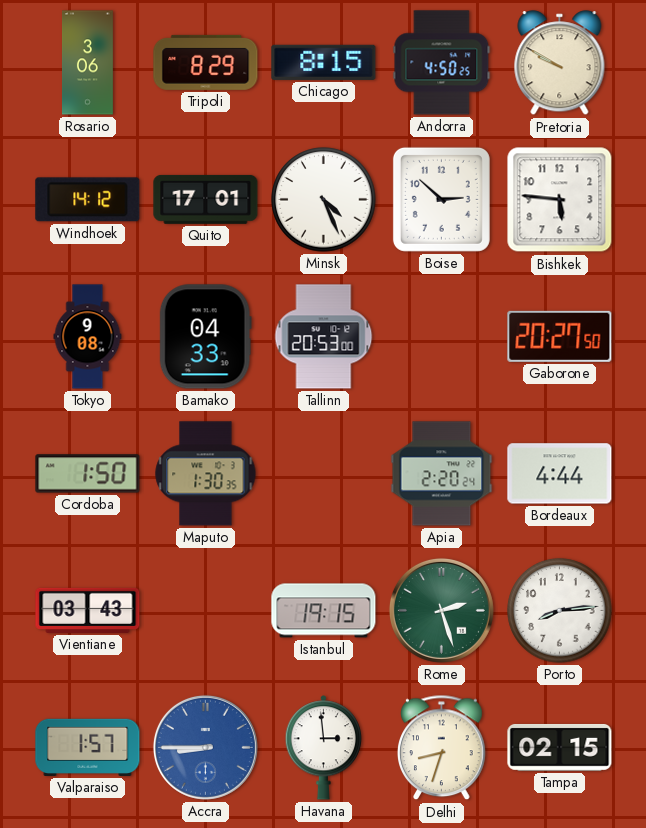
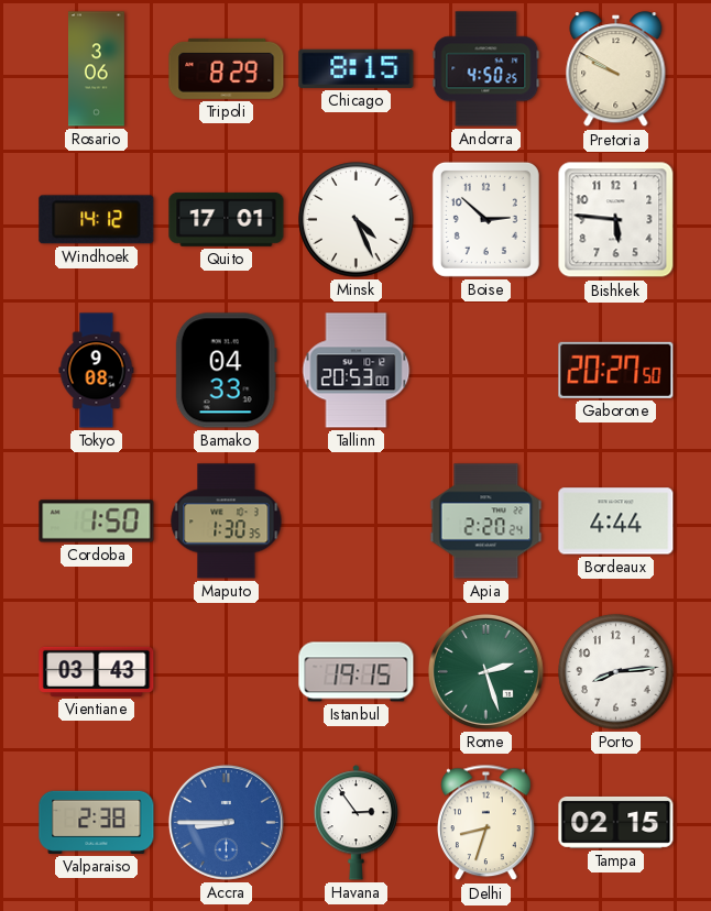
Valparaiso: 1:57 -> 2:38 (97, 822)
Havana: 2:59 -> 2:54 (357, 823)
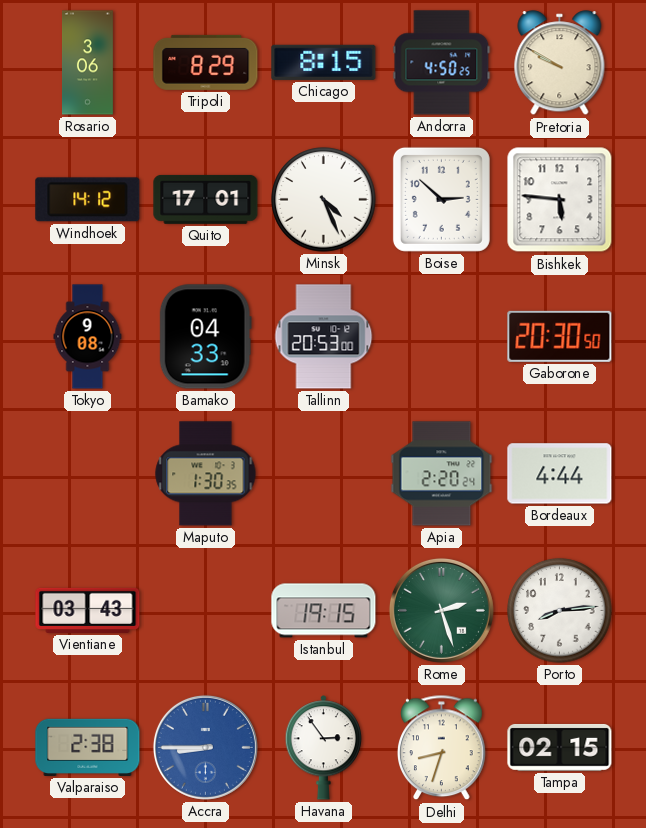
Gaborone: 20:27 -> 20:30 (560, 336)
Cordoba: 1:50 -> none (97, 522)
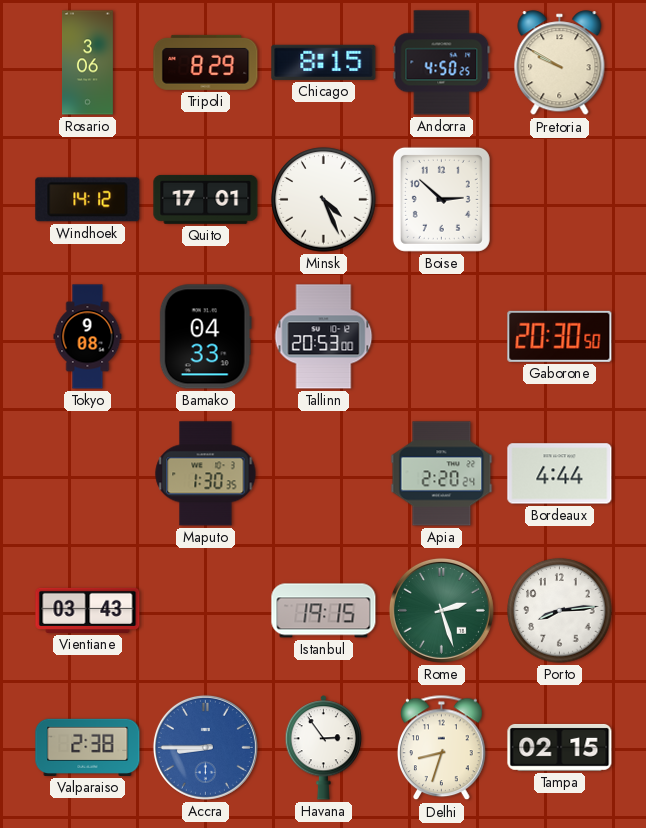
Bishkek: 5:46 -> none (560, 200)
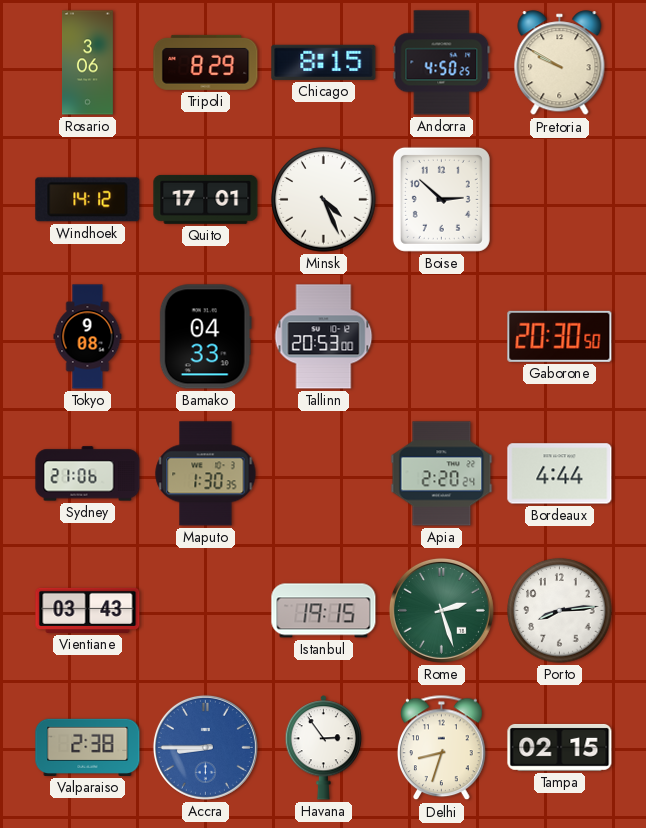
Sydney: none -> 21:06 (88, 474)
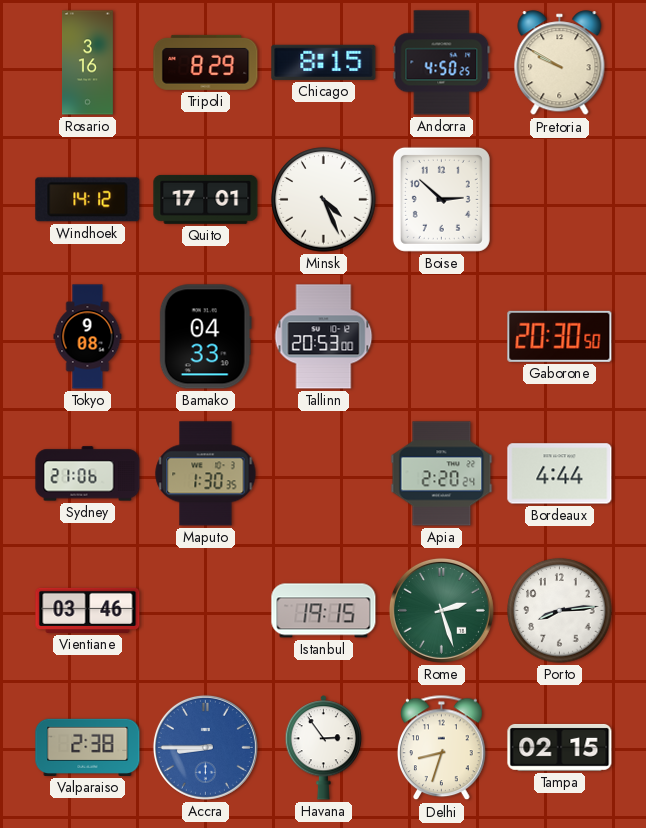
Rosario: 3:06 -> 3:16 (88, 63)
Vientiane: 03:43 -> 03:46 (88, 610)
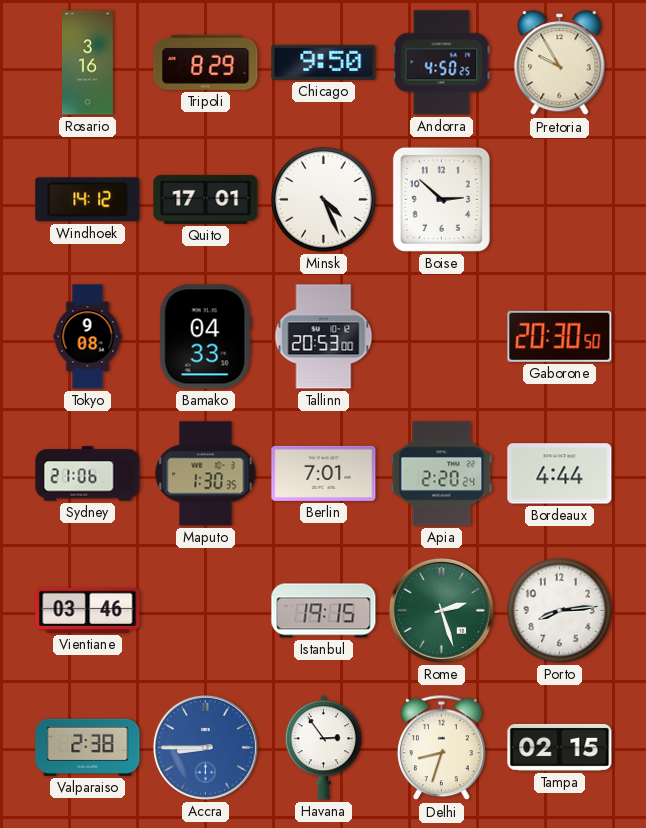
Chicago: 8:15 -> 9:50 (324, 62)
Pretoria: 9:50 -> 9:55 (560, 63)
Berlin: none -> 7:01 (324, 473)
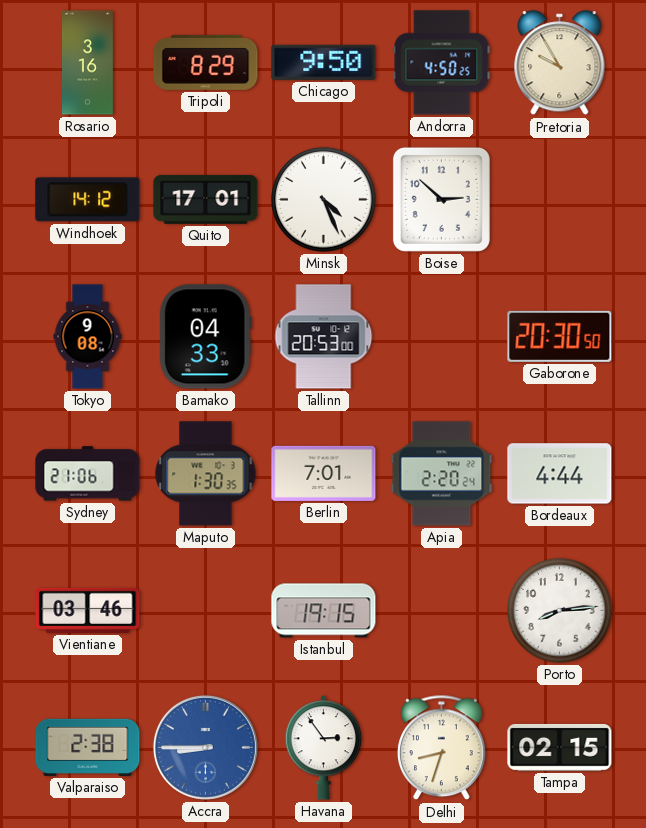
Rome: 2:27 -> none (441, 610)
